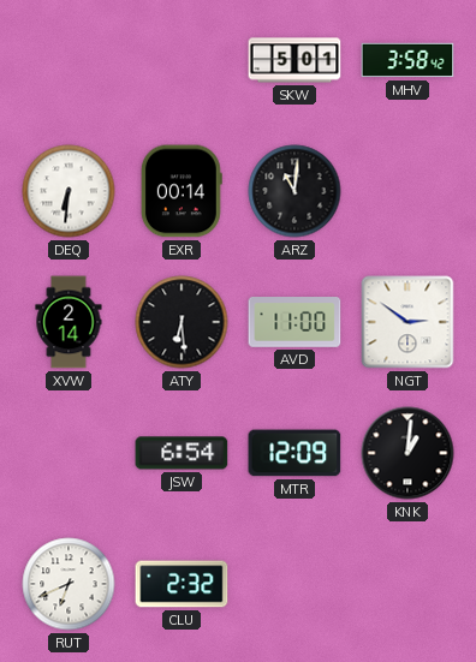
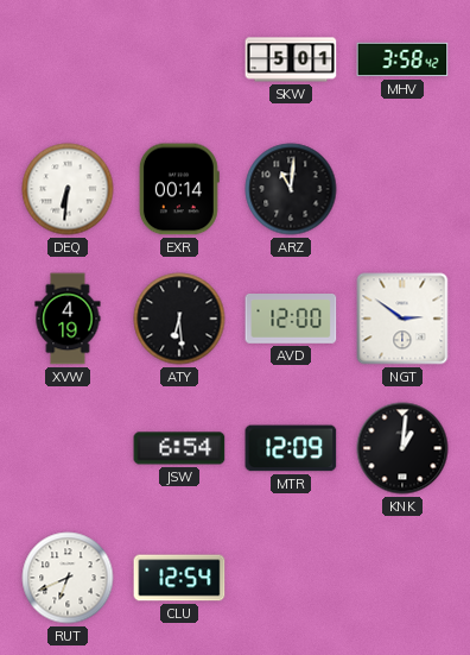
XVW: 2:14 -> 4:19 (68, 319)
AVD: 11:00 -> 12:00 (291, 320)
CLU: 2:32 -> 12:54 (179, 578)
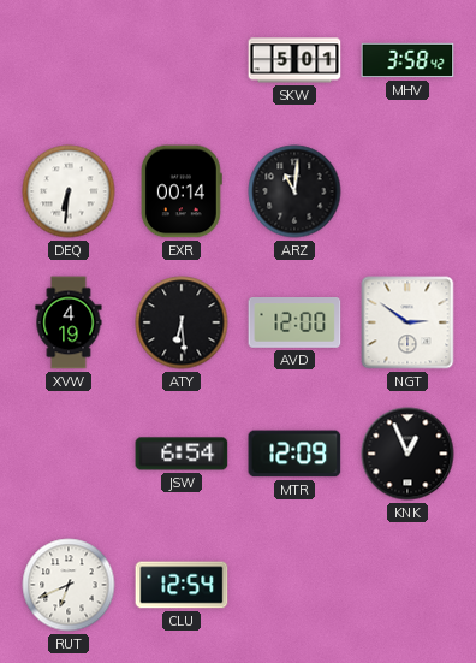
KNK: 1:01 -> 12:56 (407, 454)
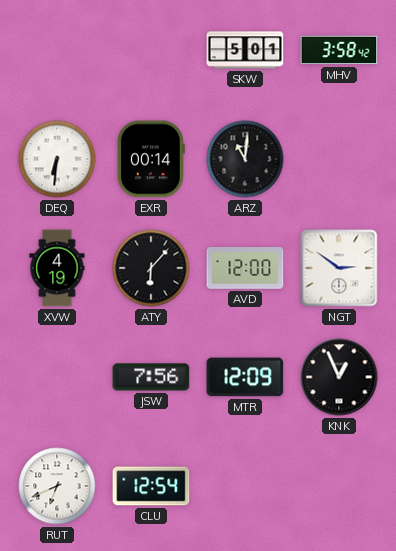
ATY: 6:29 -> 6:07 (151, 268)
JSW: 6:54 -> 7:56 (151, 377)
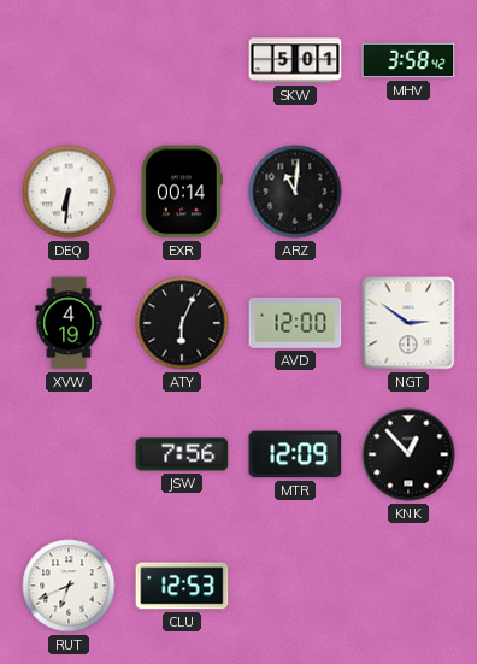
ATY: 6:07 -> 6:04 (182, 323)
KNK: 12:56 -> 12:53 (408, 454)
CLU: 12:54 -> 12:53 (182, 586)
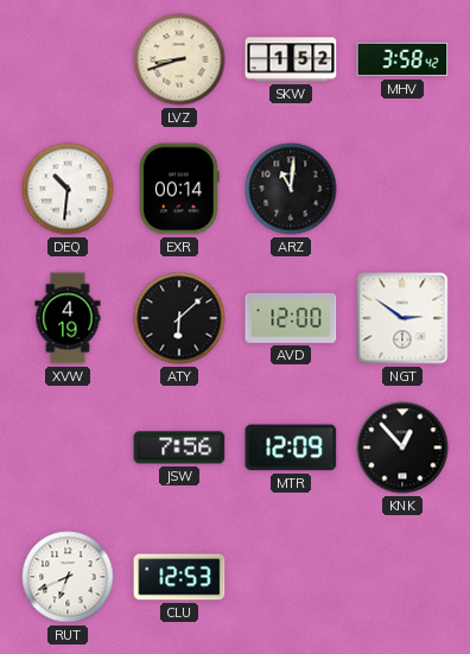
LVZ: none -> 8:42 (179, 59)
SKW: 5:01 -> 1:52 (291, 59)
DEQ: 6:31 -> 10:31 (68, 189)
ATY: 6:04 -> 6:08 (179, 318)
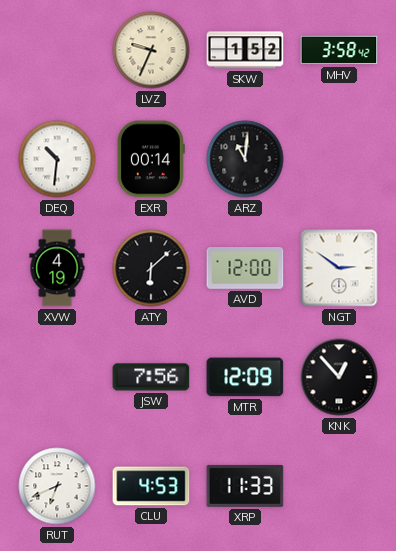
LVZ: 8:42 -> 9:34 (151, 50)
CLU: 12:53 -> 4:53 (151, 486)
XRP: none -> 11:33 (245, 486)
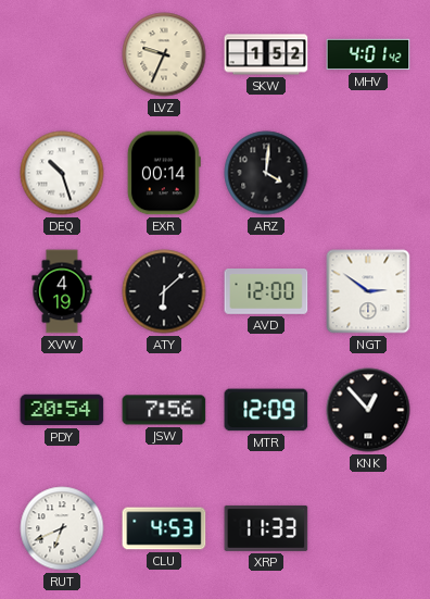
MHV: 3:58 -> 4:01 (368, 54)
DEQ: 10:31 -> 10:27 (62, 173)
ARZ: 11:01 -> 4:01 (266, 173)
PDY: none -> 20:54 (62, 410)
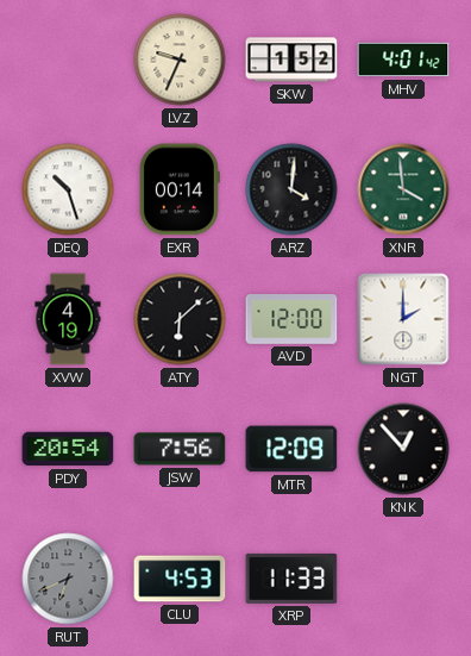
XNR: none -> 3:59 (403, 189)
NGT: 2:51 -> 2:00 (403, 319)
RUT dial: white -> grey (68, 579)
